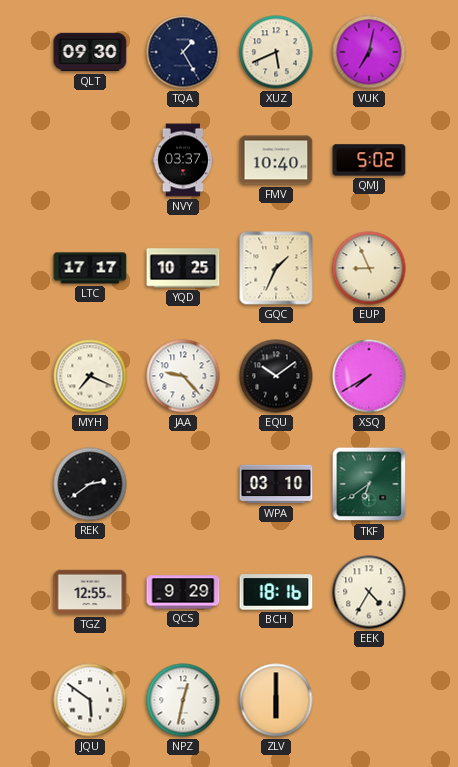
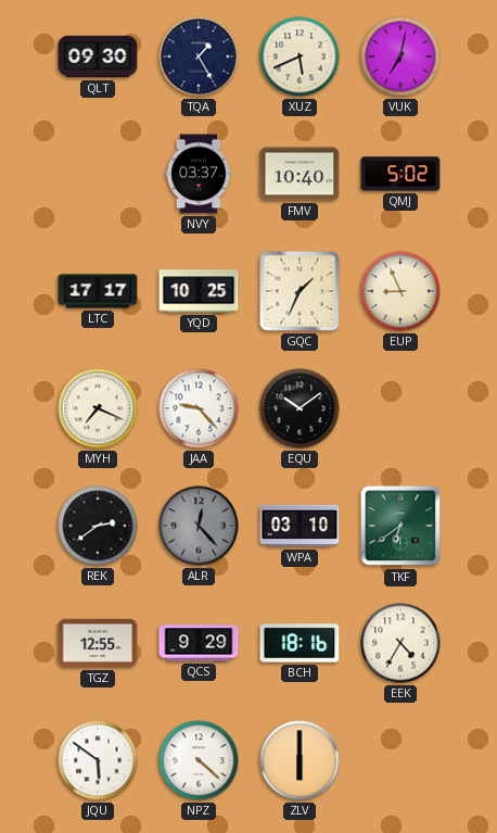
XSQ: 7:40 -> none (369, 376)
ALR: none -> 12:23 (199, 526)
NPZ: 12:32 -> 4:22 (199, 760)
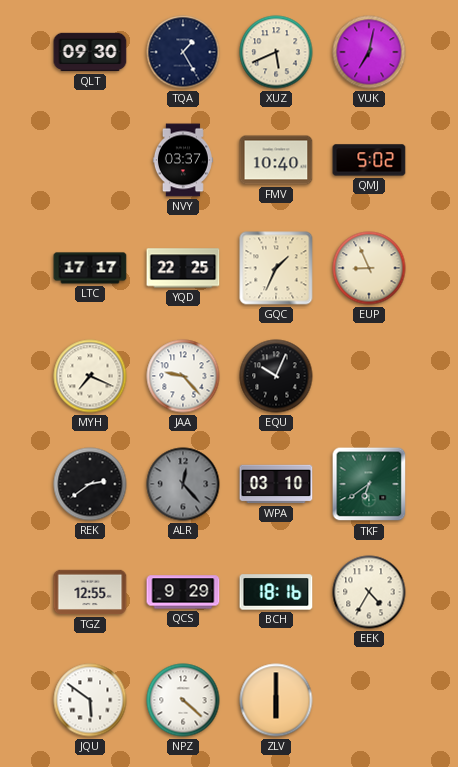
YQD: 10:25 -> 22:25 (183, 268)
EQU: 10:09 -> 10:04 (276, 376)
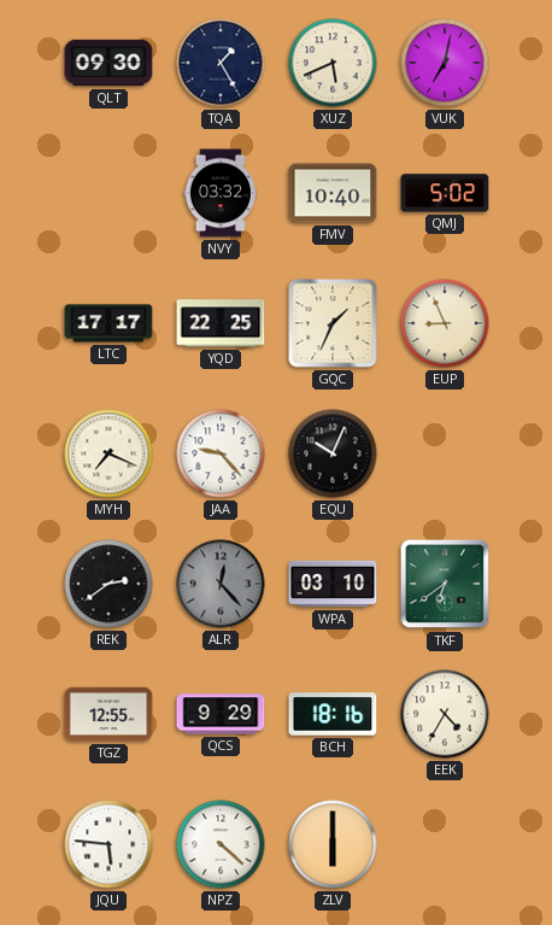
NVY: 03:37 -> 03:32 (221, 193)
JQU: 5:51 -> 5:46 (108, 844)
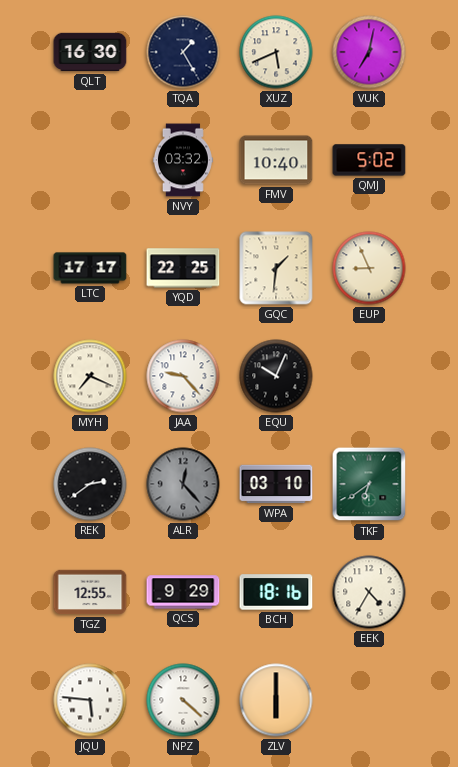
QLT: 09:30 -> 16:30 (90, 52)
GQC: 1:34 -> 1:31 (276, 268)
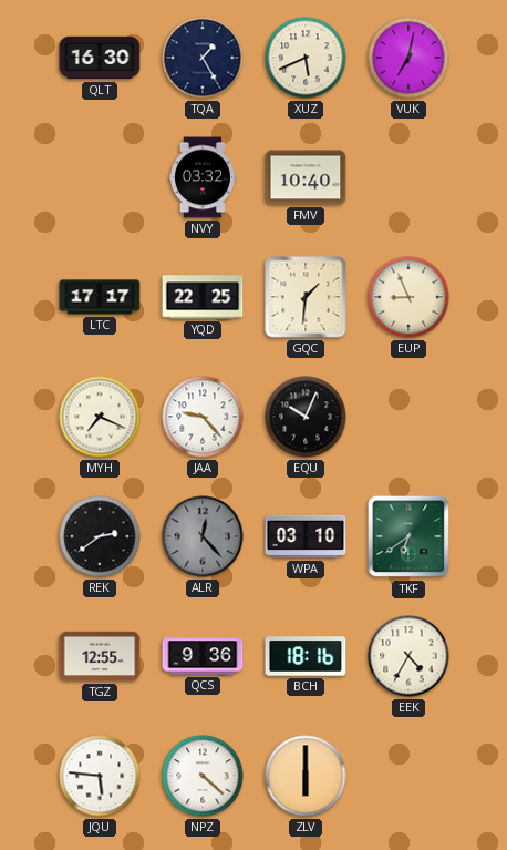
QMJ: 5:02 -> none (369, 160)
QCS: 9:29 -> 9:36 (203, 656)
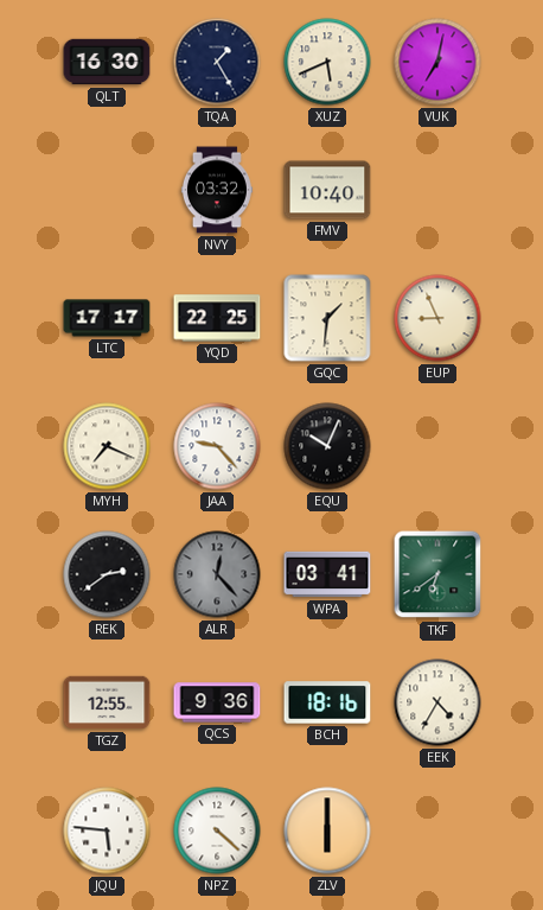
WPA: 03:10 -> 03:41 (327, 574)
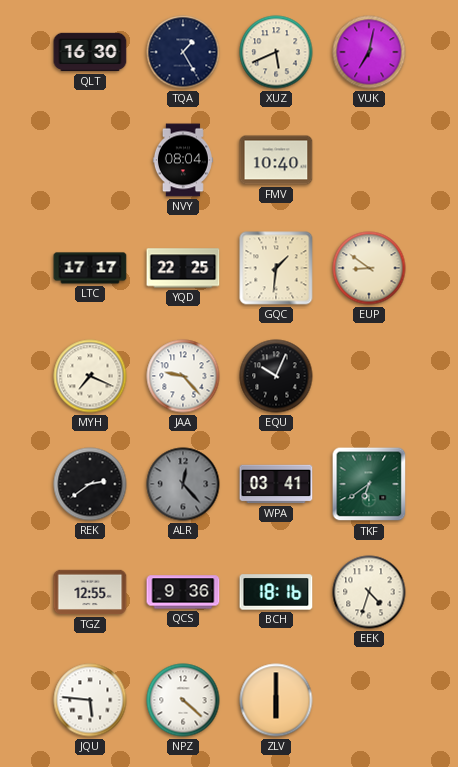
NVY: 03:32 -> 08:04 (183, 160)
EUP: 8:56 -> 8:51 (369, 268)
EEK: 4:35 -> 4:33 (369, 592)
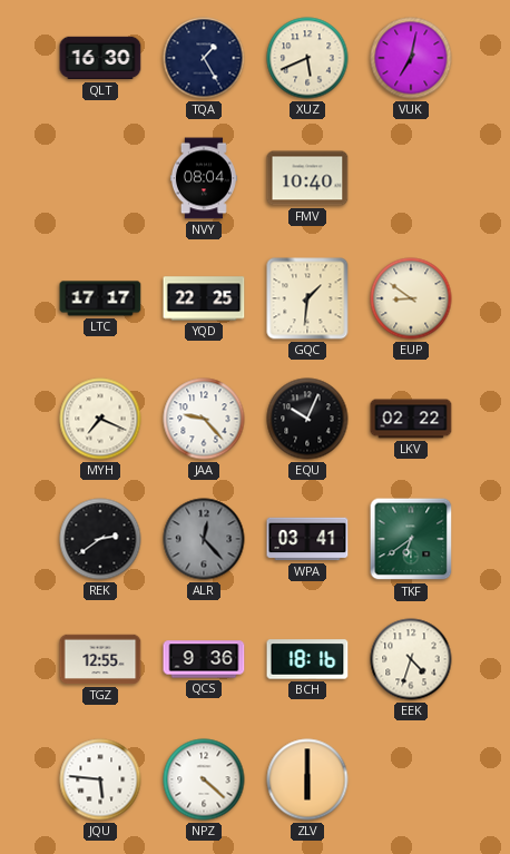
LKV: none -> 02:22 (411, 419)
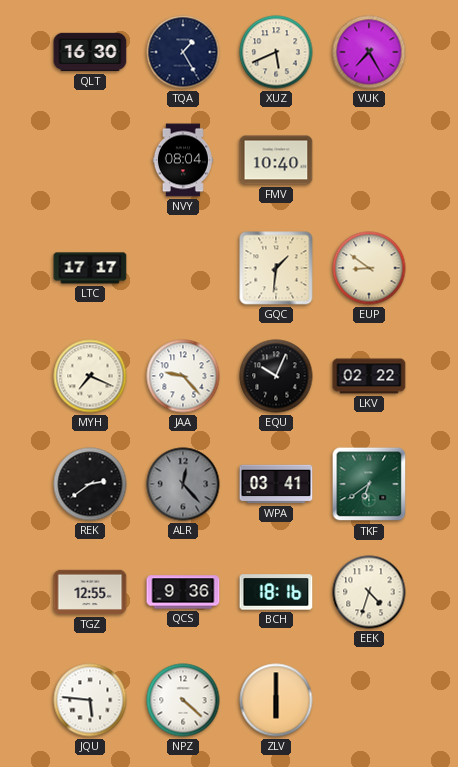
VUK: 7:02 -> 7:25 (369, 52)
YQD: 22:25 -> none (204, 298)
